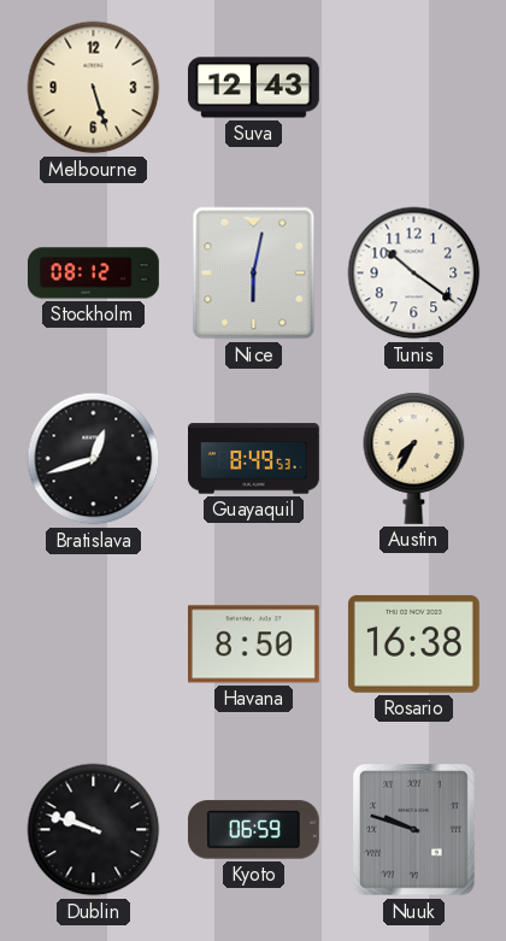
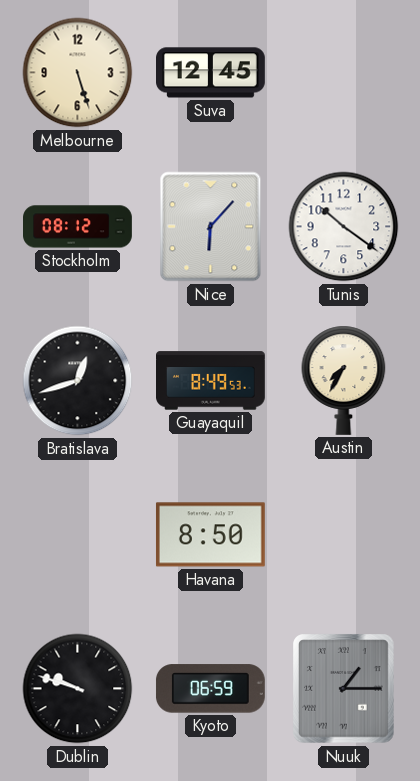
Suva: 12:43 -> 12:45 (211, 73)
Nice: 6:02 -> 6:07 (211, 227)
Rosario: 16:38 -> none (413, 643)
Nuuk: 9:48 -> 1:15 (344, 689)
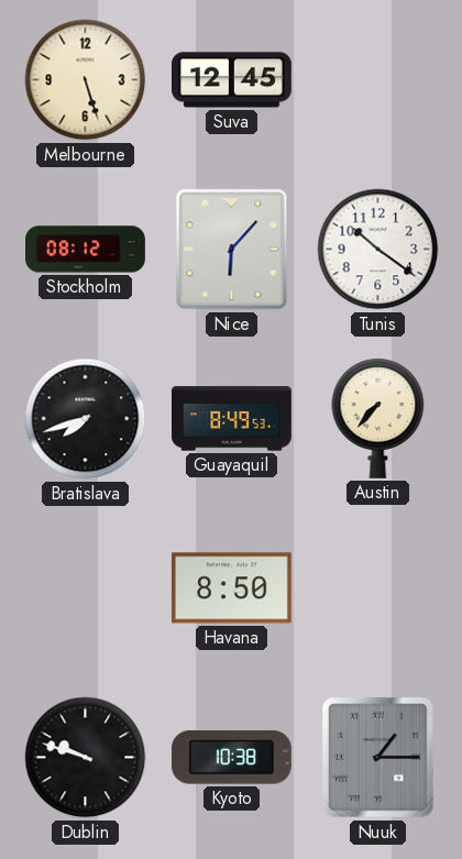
Bratislava: 12:42 -> 7:42 (86, 419)
Austin: 7:35 -> 7:37 (378, 418)
Kyoto: 06:59 -> 10:38 (231, 758)
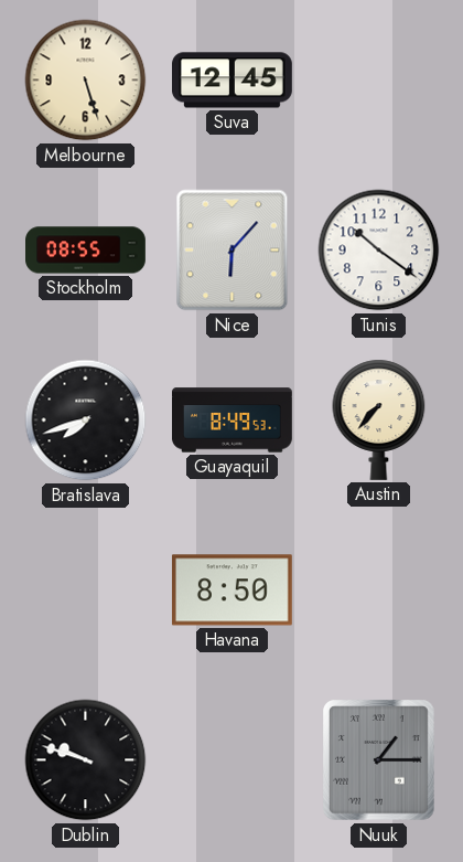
Stockholm: 08:12 -> 08:55 (86, 251)
Kyoto: 10:38 -> none (231, 758)
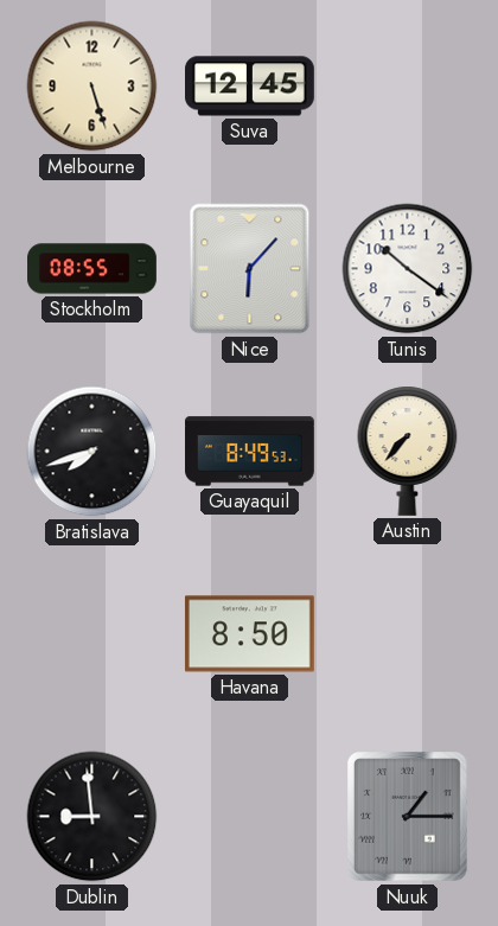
Dublin: 9:48 -> 8:59 (92, 817)
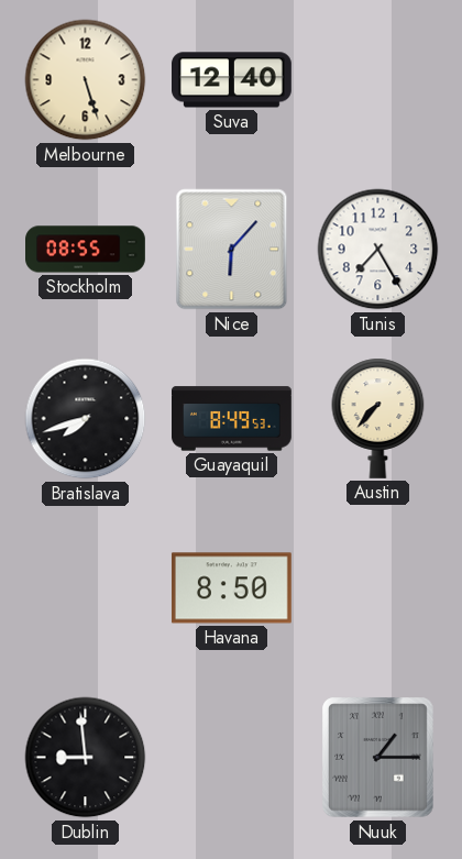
Suva: 12:45 -> 12:40 (232, 80)
Tunis: 10:21 -> 7:25 (378, 250)
